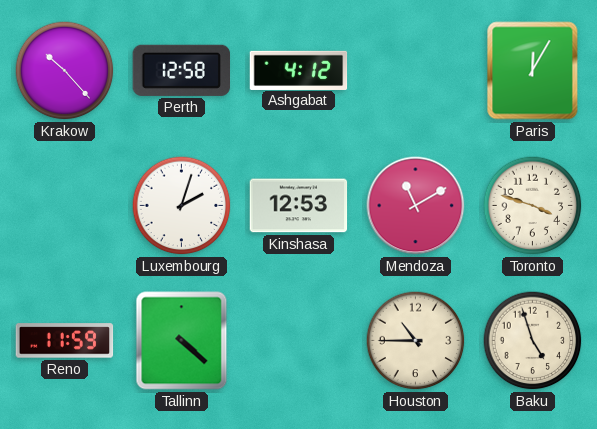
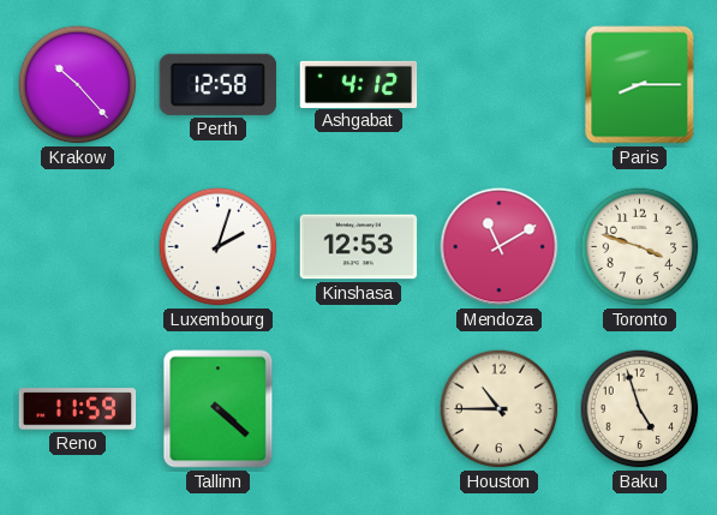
Paris: 12:05 -> 8:15 (640, 85)
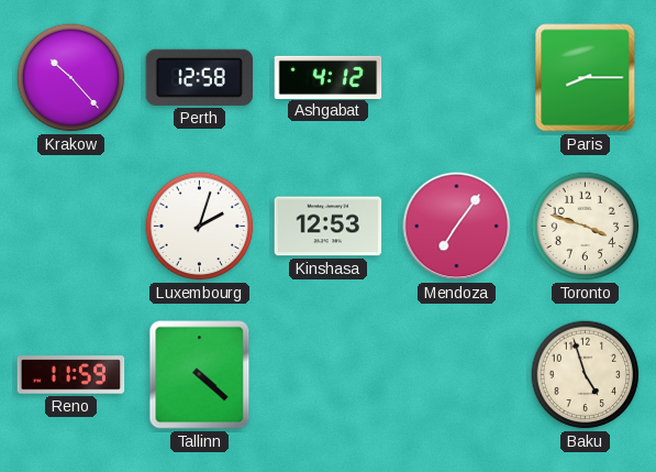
Mendoza: 11:10 -> 7:06 (457, 227)
Houston: 10:45 -> none (500, 409)
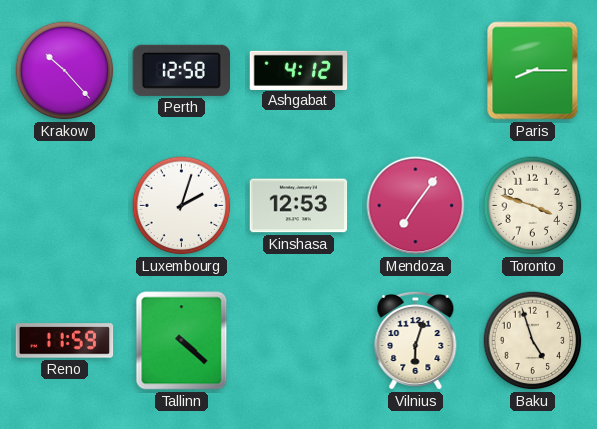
Vilnius: none -> 6:03 (416, 340)
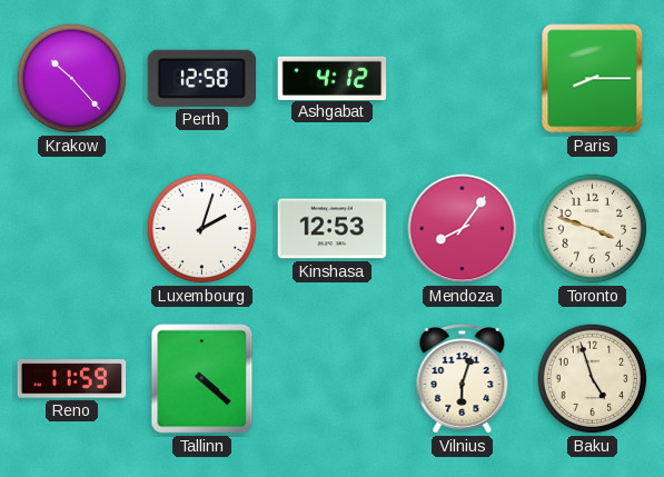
Mendoza: 7:06 -> 8:06 (463, 229)
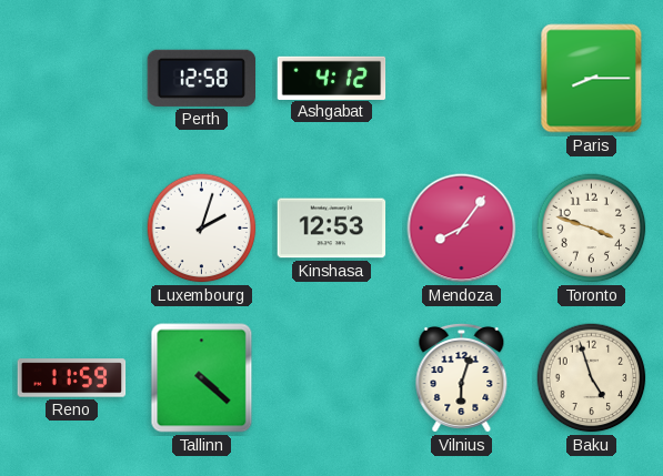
Krakow: 10:23 -> none (72, 79)
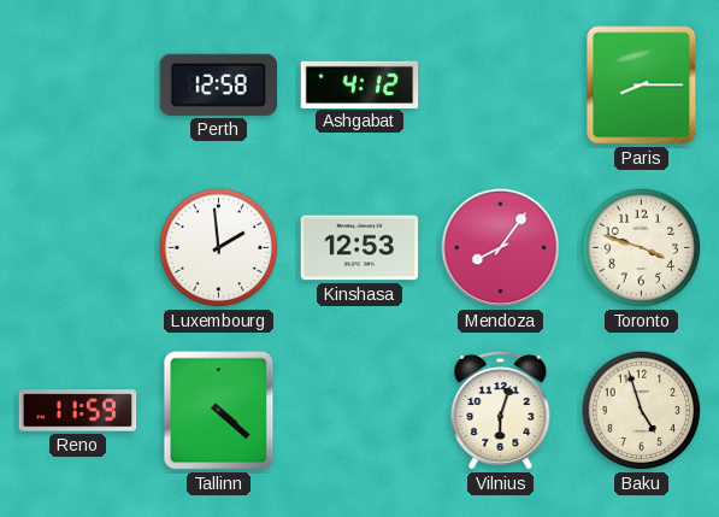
Luxembourg: 2:03 -> 1:59 (219, 248)
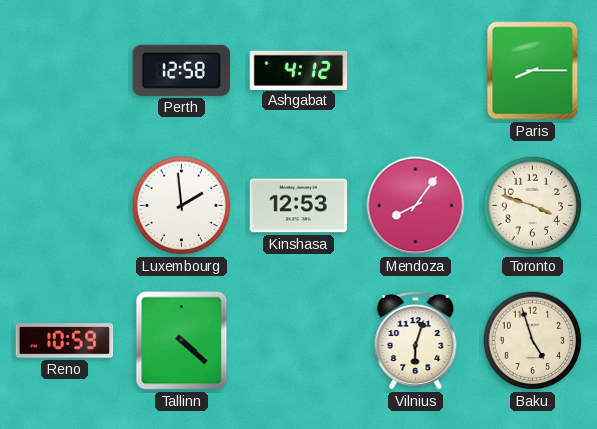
Reno: 11:59 -> 10:59 (65, 341)
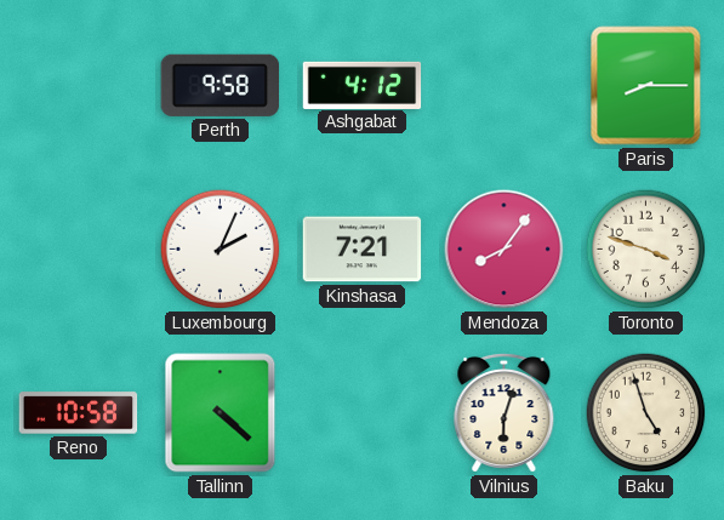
Perth: 12:58 -> 9:58 (220, 85)
Luxembourg: 1:59 -> 2:04 (221, 250)
Kinshasa: 12:53 -> 7:21 (363, 250)
Reno: 10:59 -> 10:58 (79, 413)
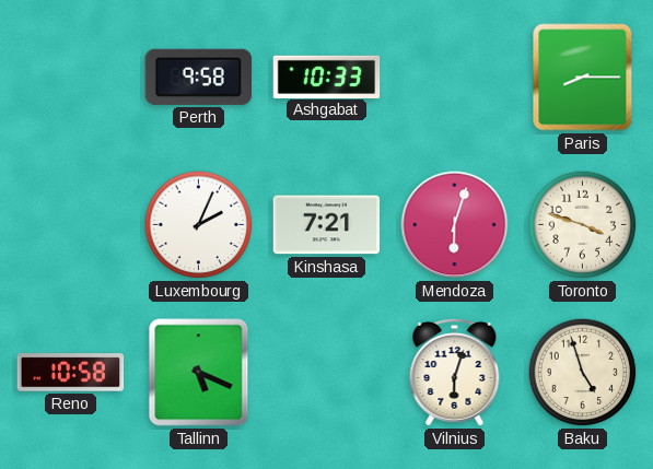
Ashgabat: 4:12 -> 10:33 (327, 77)
Mendoza: 8:06 -> 6:03 (455, 225)
Tallinn: 4:22 -> 5:19 (199, 373)
